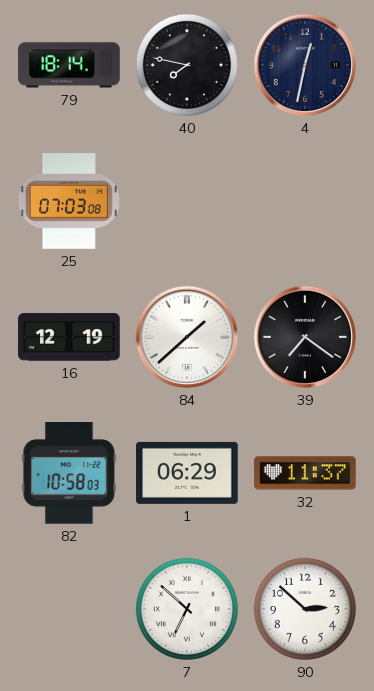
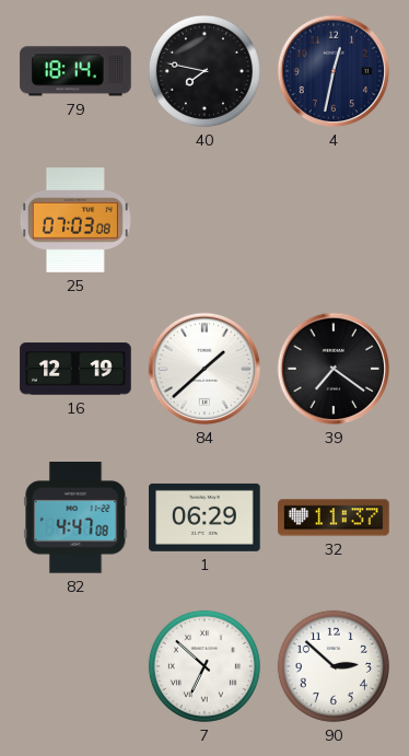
82: 10:58 -> 4:47 (75, 517)
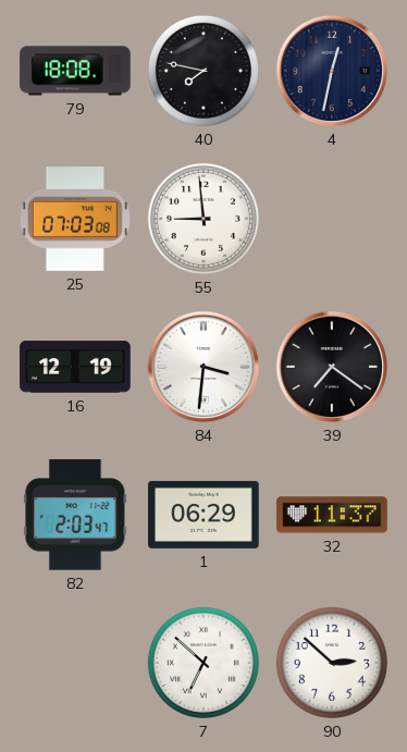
79: 18:14 -> 18:08 (75, 71)
55: none -> 8:59 (203, 219)
84: 1:38 -> 3:31 (203, 367)
82: 4:47 -> 2:03 (75, 515)
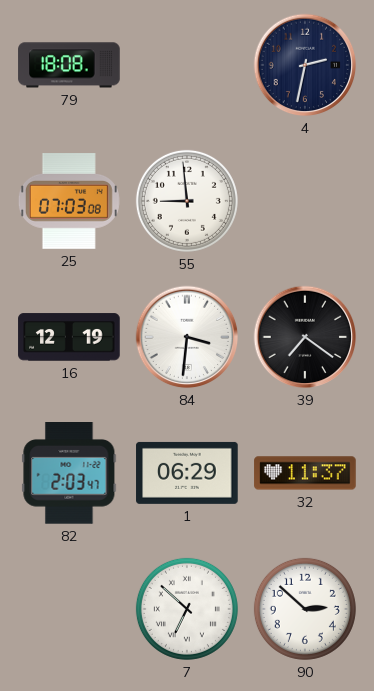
40: 7:47 -> none (203, 71)
4: 12:32 -> 2:32 (305, 65)
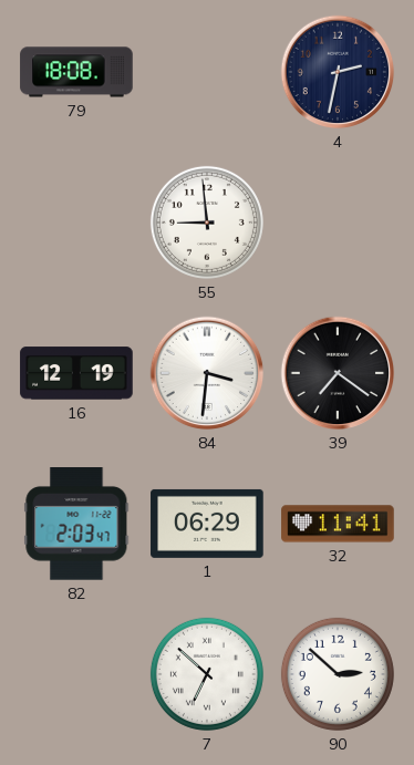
25: 07:03 -> none (69, 202)
32: 11:37 -> 11:41 (338, 524)
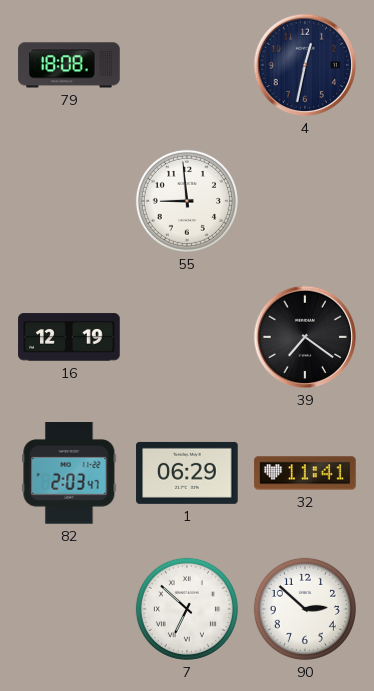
4: 2:32 -> 12:32 (305, 65)
84: 3:31 -> none (207, 373)
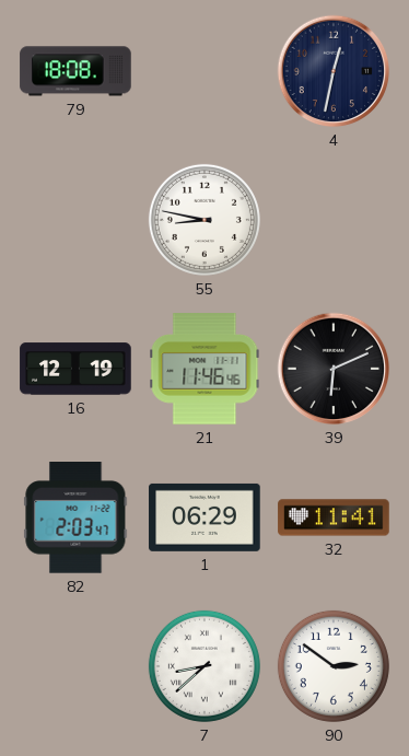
55: 8:59 -> 8:47 (204, 220)
21: none -> 11:46 (204, 369)
39: 7:21 -> 6:11 (334, 369)
7: 6:52 -> 8:38 (204, 666)
90: 2:52 -> 2:51 (334, 666)
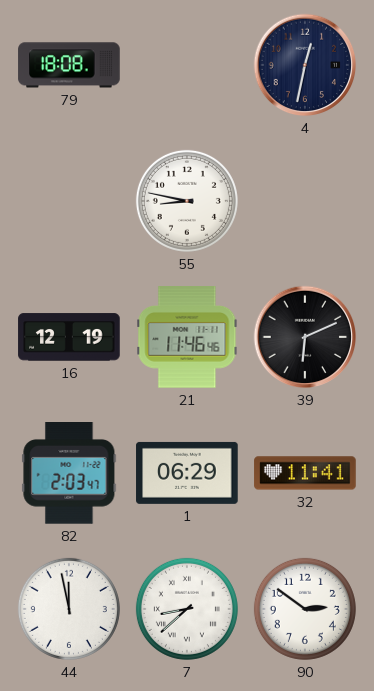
44: none -> 11:58 (69, 609)
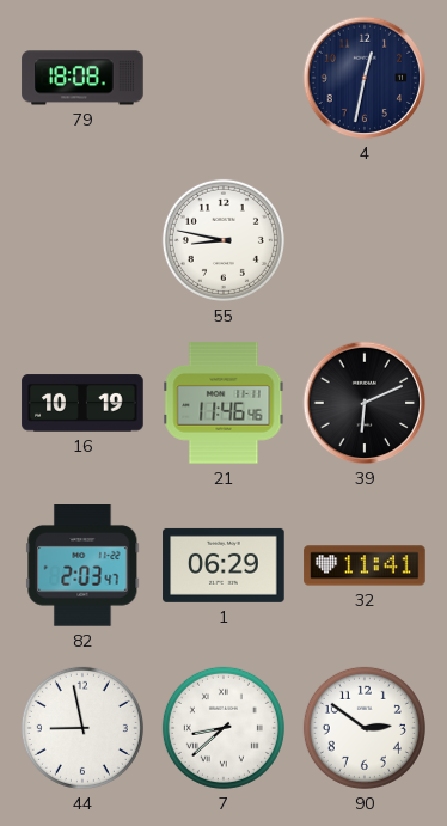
16: 12:19 -> 10:19 (82, 403)
44: 11:58 -> 8:58 (82, 728)
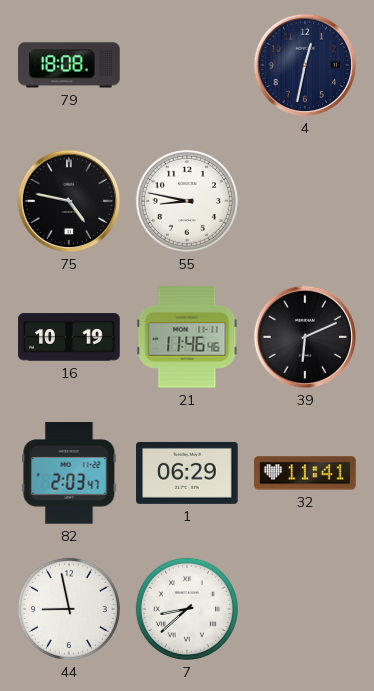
75: none -> 4:47 (69, 201)
90: 2:51 -> none (365, 728)
